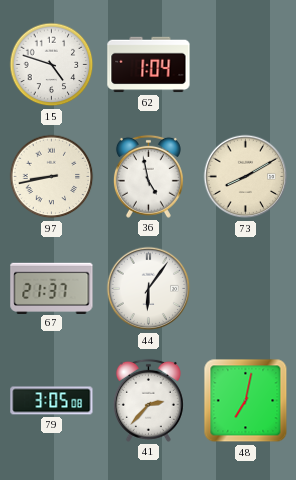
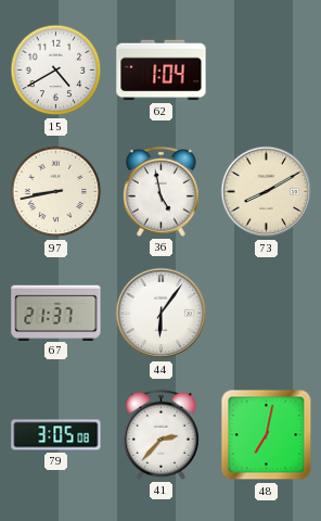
15: 4:48 -> 4:40 (56, 71)
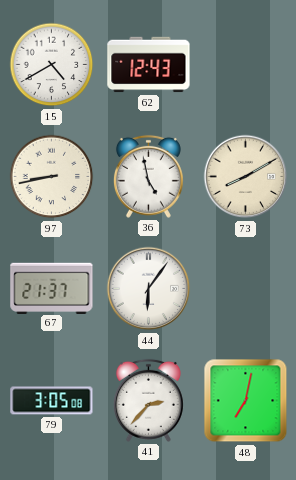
62: 1:04 -> 12:43 (149, 65)
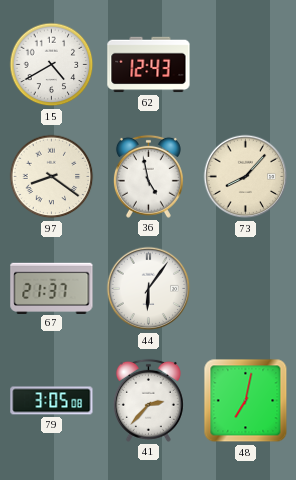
97: 8:43 -> 8:21 (52, 177)
73: 8:10 -> 8:07 (246, 177)
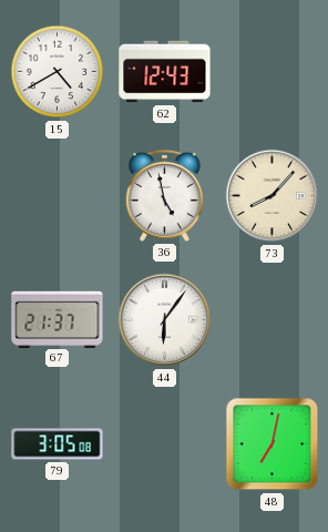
97: 8:21 -> none (52, 177)
41: 2:37 -> none (148, 400)
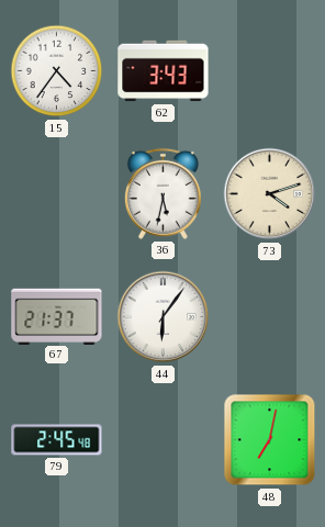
15: 4:40 -> 4:36 (57, 71)
62: 12:43 -> 3:43 (164, 71)
36: 4:58 -> 5:32 (162, 193)
73: 8:07 -> 4:12 (270, 194)
79: 3:05 -> 2:45 (57, 440)
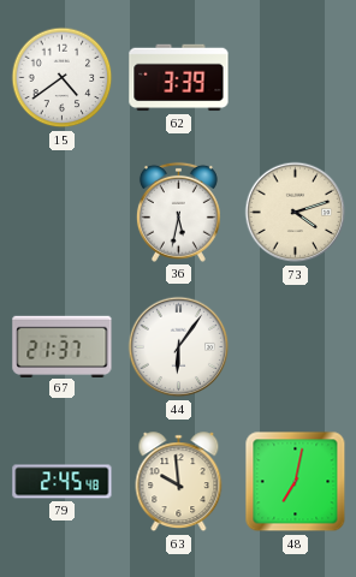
15: 4:36 -> 4:39 (63, 78)
62: 3:43 -> 3:39 (179, 78)
63: none -> 9:59 (179, 482)
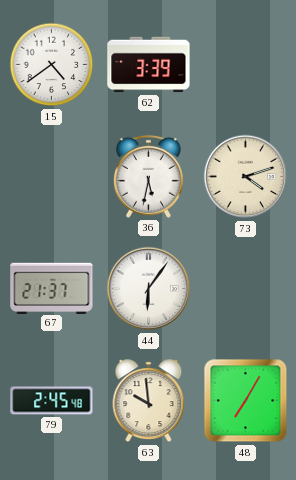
48: 7:02 -> 7:05 (246, 401)
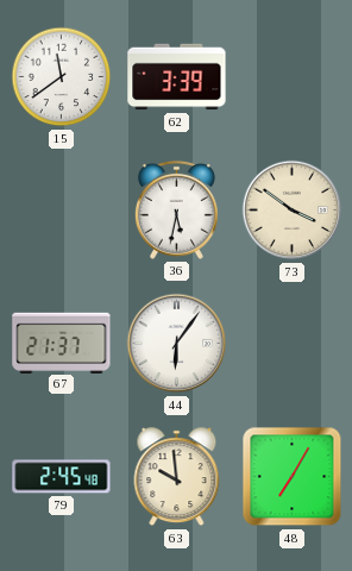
15: 4:39 -> 11:39 (62, 77)
73: 4:12 -> 3:51 (293, 211)
